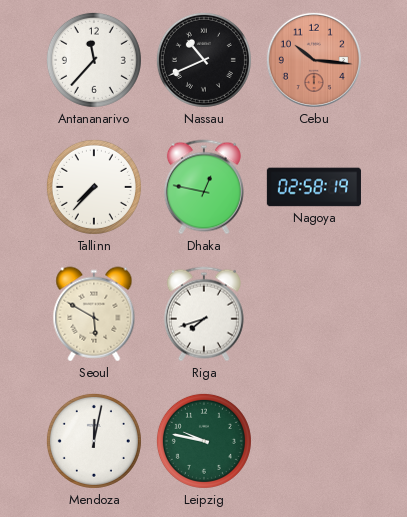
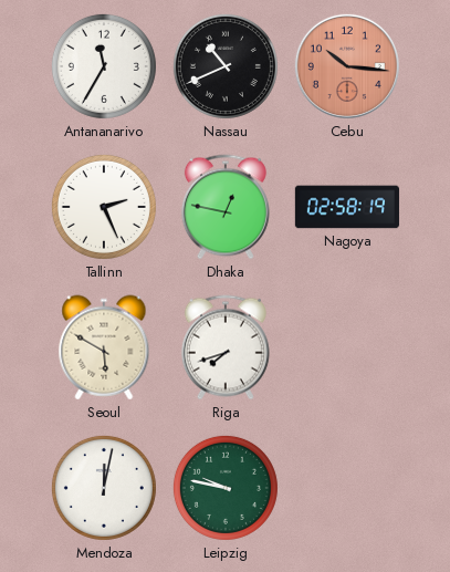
Antananarivo: 11:37 -> 11:35 (104, 66)
Tallinn: 7:37 -> 2:26 (104, 207)
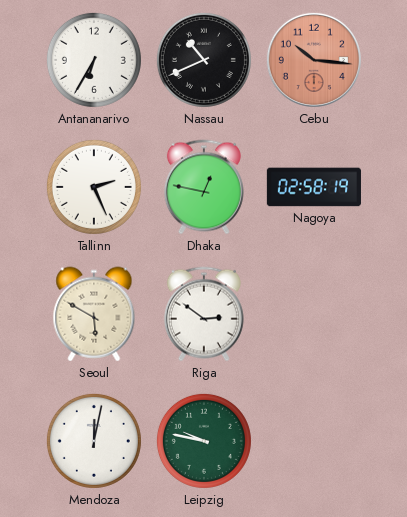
Antananarivo: 11:35 -> 6:35 (94, 60)
Riga: 7:42 -> 2:51 (204, 314)
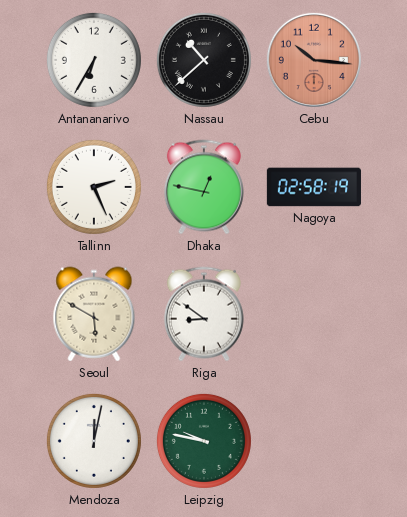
Nassau: 10:41 -> 10:38 (204, 60)
Riga: 2:51 -> 8:51 (204, 314)
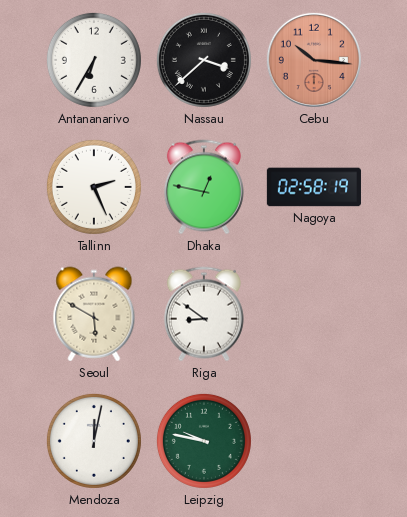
Nassau: 10:38 -> 3:38 (204, 60)
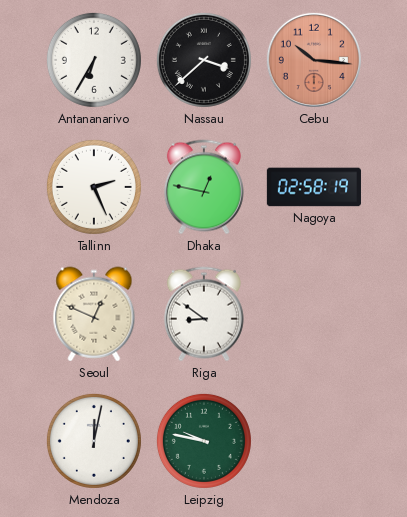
Seoul: 5:50 -> 12:49 (94, 314)
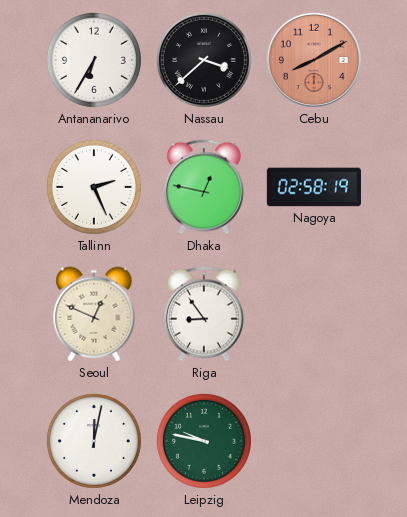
Cebu: 10:16 -> 8:10 (314, 60)
Riga: 8:51 -> 8:54 (204, 314)
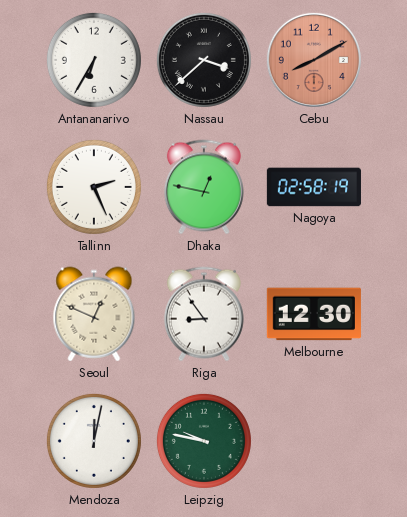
Melbourne: none -> 12:30 (314, 314)
